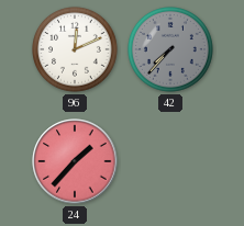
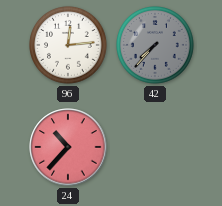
96: 12:11 -> 12:14 (69, 46)
24: 1:37 -> 10:37 (68, 147)
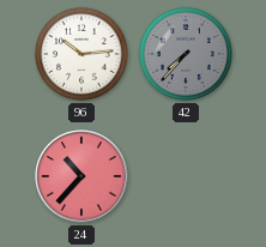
96: 12:14 -> 10:14 (83, 55)
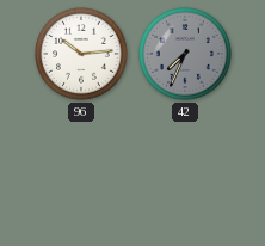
42: 7:37 -> 7:34 (186, 55)
24: 10:37 -> none (81, 176)
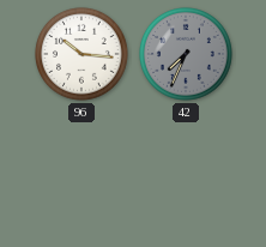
96: 10:14 -> 10:16 (83, 55)
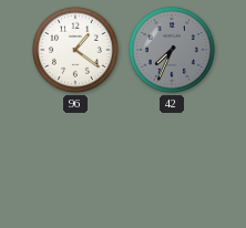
96: 10:16 -> 1:21 (76, 51)
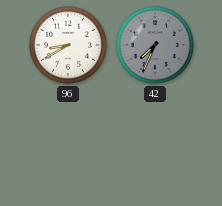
96: 1:21 -> 8:40 (69, 46)
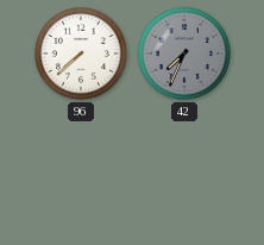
96: 8:40 -> 7:38 (82, 55)
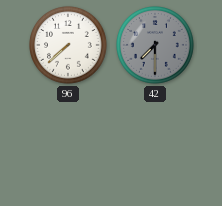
42: 7:34 -> 7:30 (156, 46)
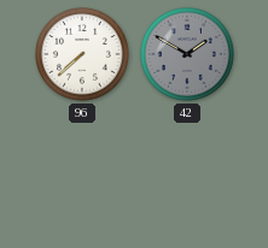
42: 7:30 -> 1:50 (188, 55)
